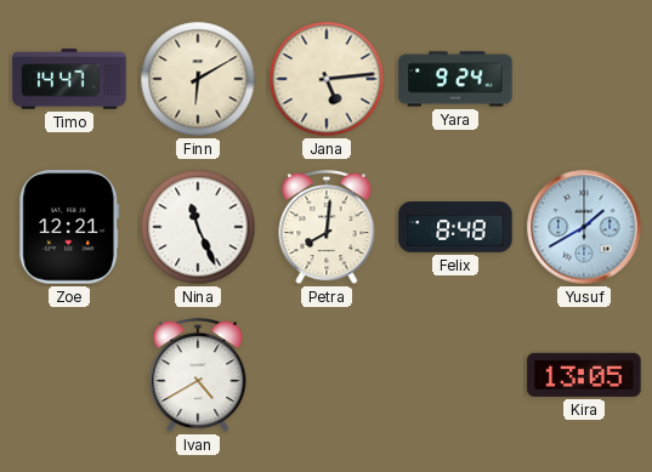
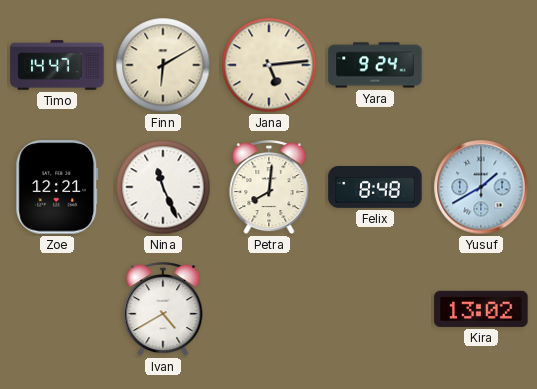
Kira: 13:05 -> 13:02 (481, 309)
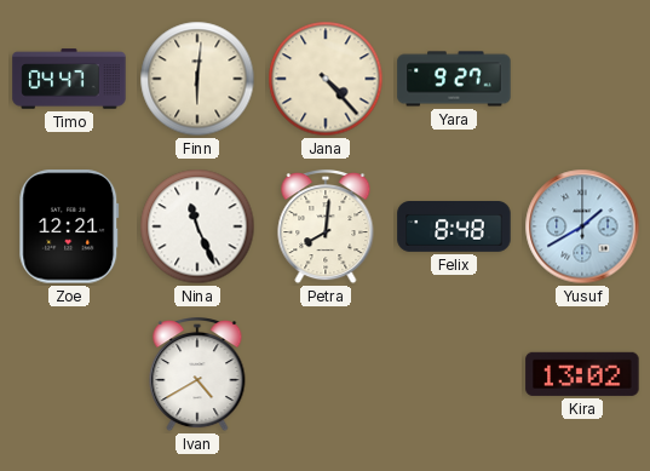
Timo: 14:47 -> 04:47 (69, 79)
Finn: 6:10 -> 6:01 (197, 79)
Jana: 5:14 -> 4:23 (326, 79)
Yara: 9:24 -> 9:27 (454, 79)
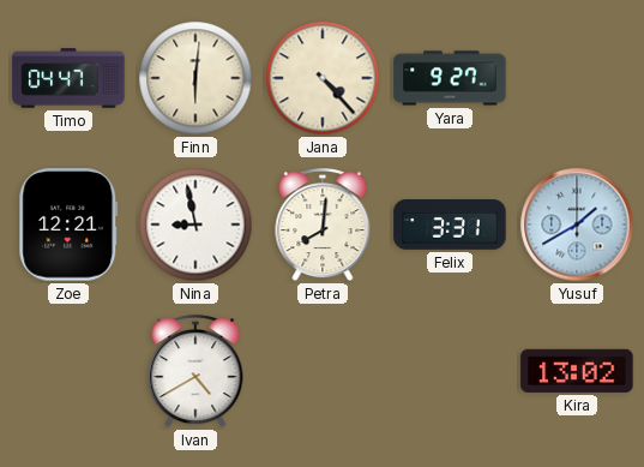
Nina: 11:26 -> 8:58 (195, 224)
Felix: 8:48 -> 3:31 (450, 226)
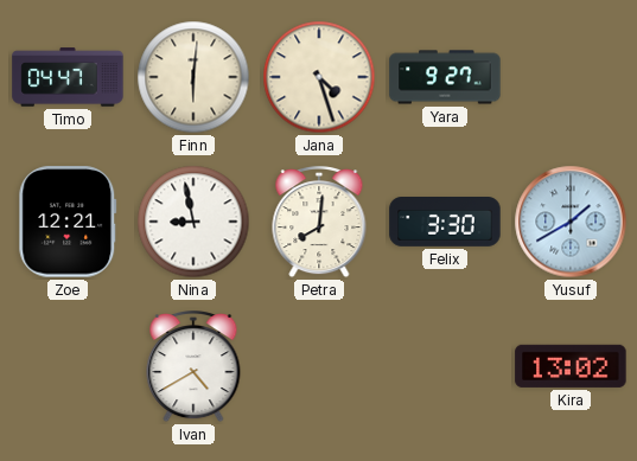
Jana: 4:23 -> 4:27 (319, 77)
Felix: 3:31 -> 3:30 (445, 223)
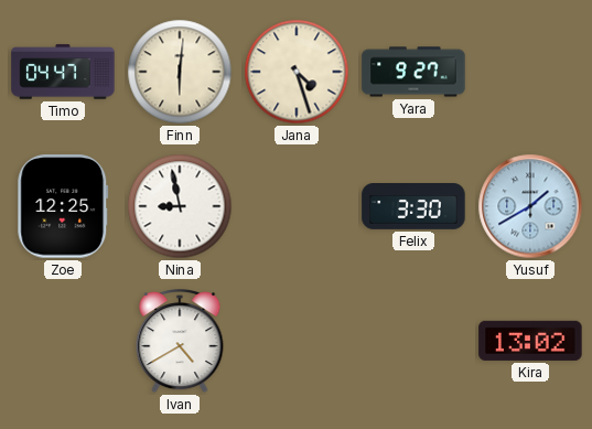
Zoe: 12:21 -> 12:25 (63, 206)
Petra: 8:01 -> none (319, 223)
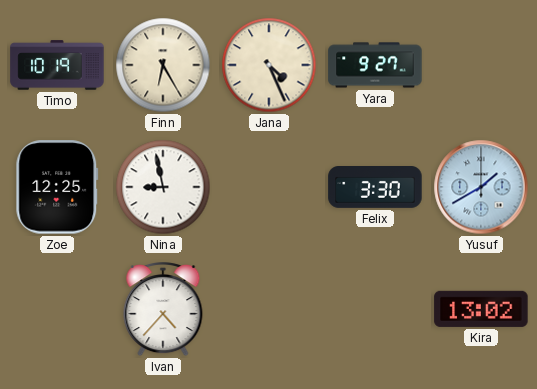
Timo: 04:47 -> 10:19 (57, 65)
Finn: 6:01 -> 6:25 (163, 65)
Jana: 4:27 -> 4:26 (269, 65)
Ivan: 4:40 -> 4:37 (163, 310)
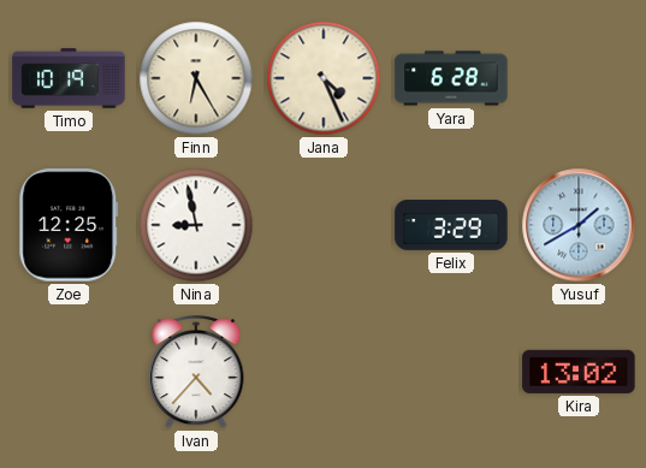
Yara: 9:27 -> 6:28 (451, 78)
Felix: 3:30 -> 3:29 (451, 226)
